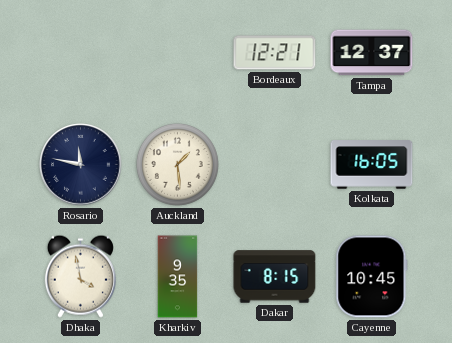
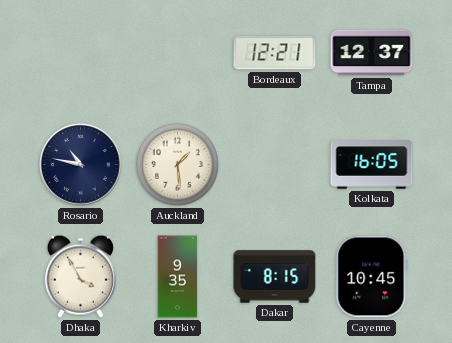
Rosario: 11:47 -> 10:47 (81, 165)
Dhaka: 3:58 -> 3:55 (80, 276)
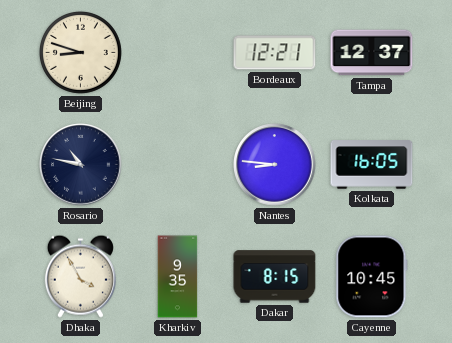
Beijing: none -> 8:48 (80, 52)
Auckland: 1:29 -> none (177, 164)
Nantes: none -> 8:46 (275, 165)
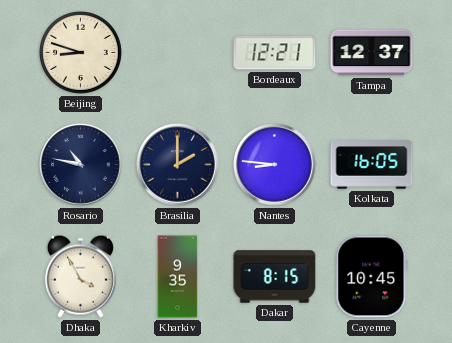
Brasilia: none -> 2:00 (178, 165)
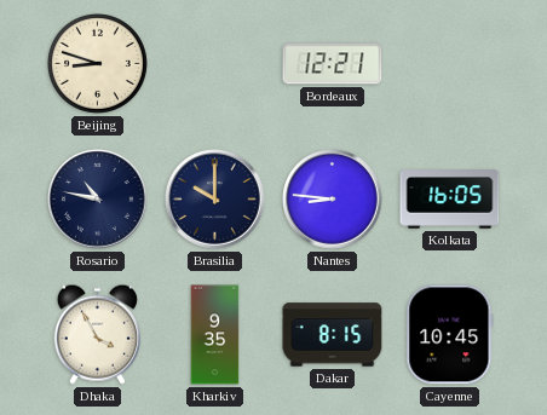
Tampa: 12:37 -> none (372, 53)
Brasilia: 2:00 -> 10:00 (215, 200)
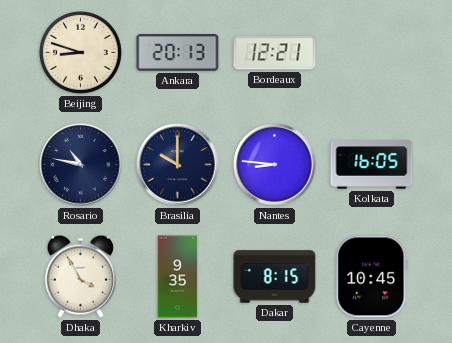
Ankara: none -> 20:13 (178, 53)
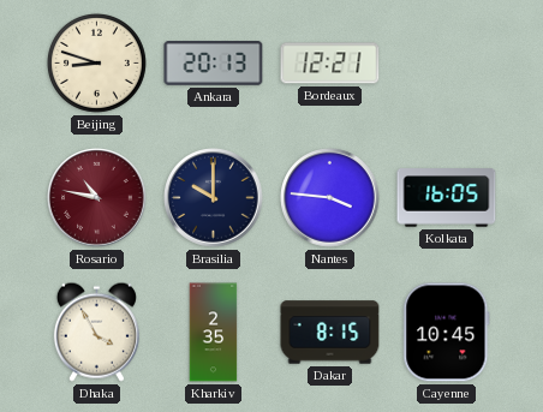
Rosario dial: navy -> burgundy (97, 198)
Nantes: 8:46 -> 3:46 (330, 198)
Kharkiv: 9:35 -> 2:35 (214, 333)
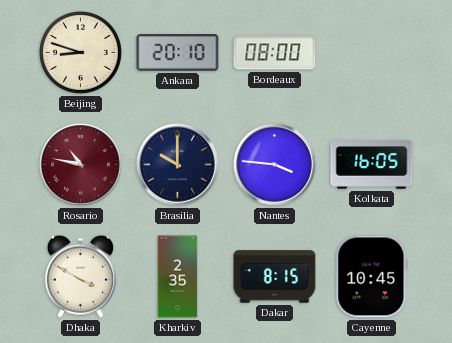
Ankara: 20:13 -> 20:10 (178, 53)
Bordeaux: 12:21 -> 08:00 (275, 53)
Dhaka: 3:55 -> 3:50 (80, 276)
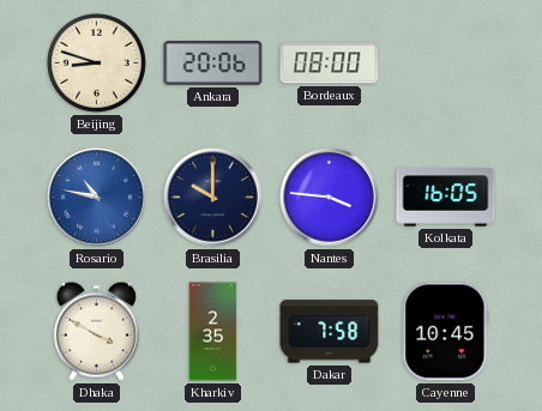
Ankara: 20:10 -> 20:06 (213, 64)
Rosario dial: burgundy -> blue (97, 198)
Dakar: 8:15 -> 7:58 (330, 332)
